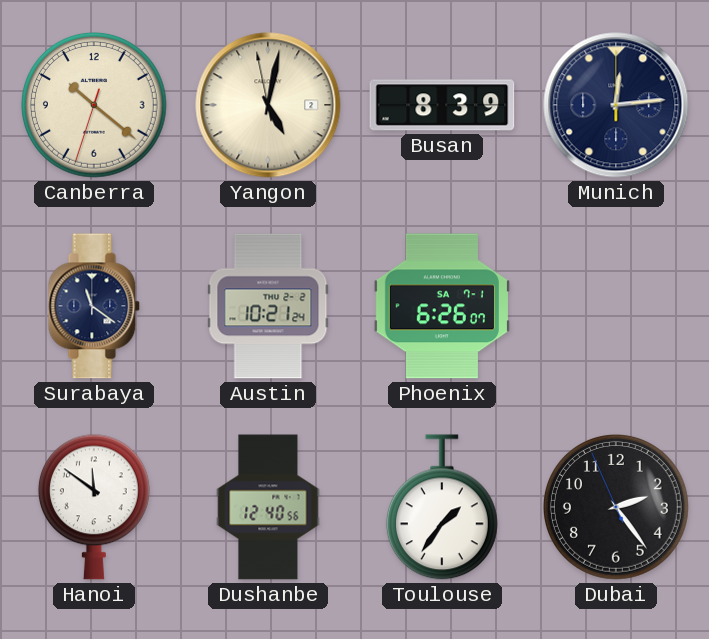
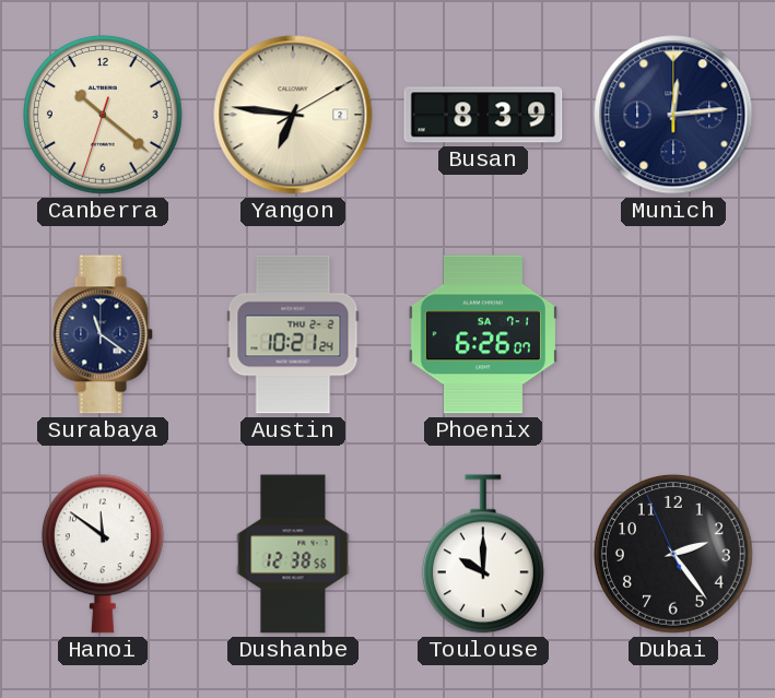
Yangon: 5:01 -> 6:46 (293, 115)
Dushanbe: 12:40 -> 12:38 (293, 554)
Toulouse: 1:36 -> 10:00 (483, 554)
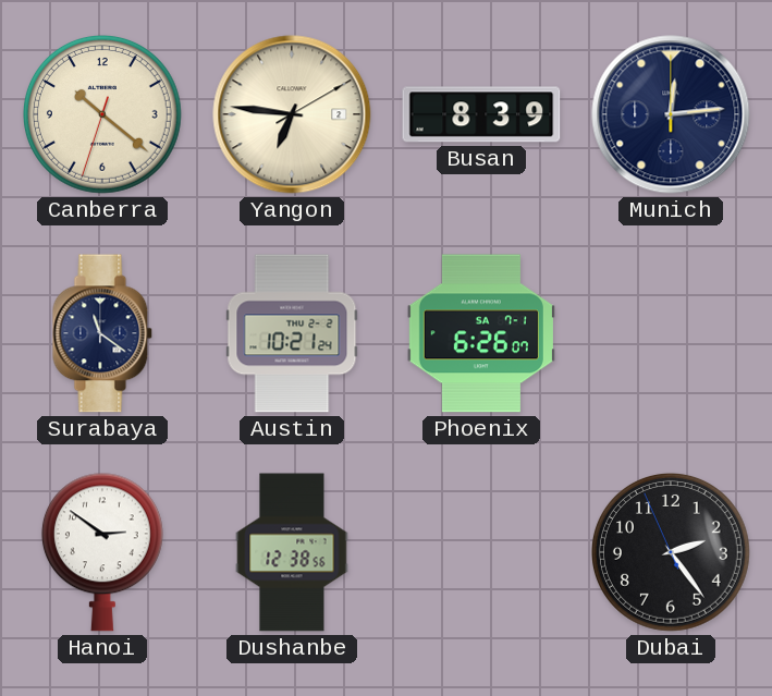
Hanoi: 11:51 -> 2:51 (102, 552)
Toulouse: 10:00 -> none (483, 554)
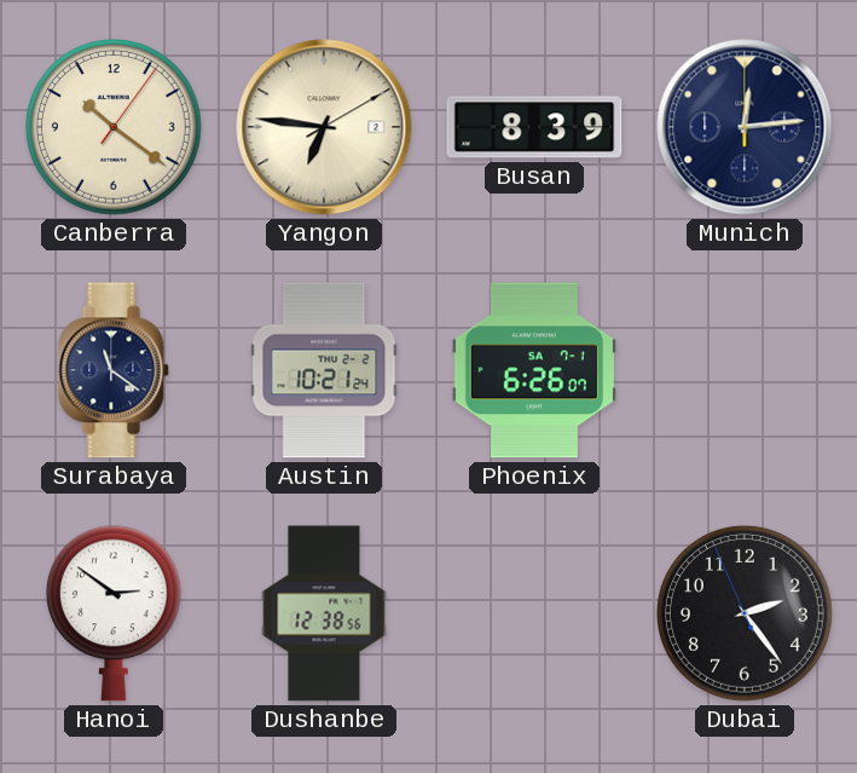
Canberra: 10:21:33 -> 10:21:06 (114, 127)
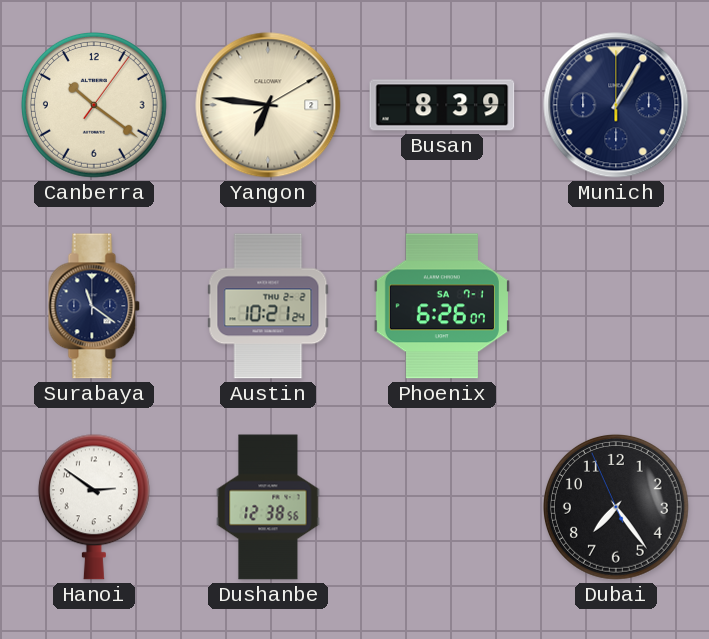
Munich: 12:14 -> 1:05 (616, 105)
Dubai: 2:23 -> 7:23 (616, 507)
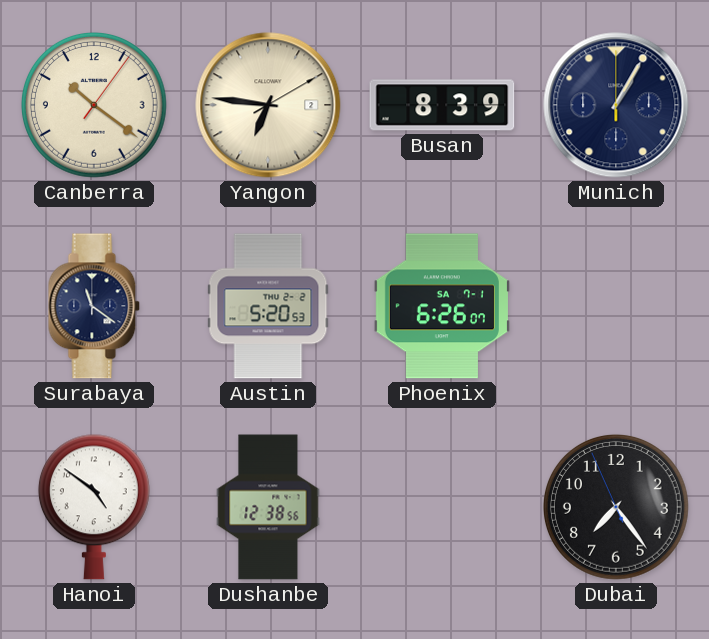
Austin: 10:21 -> 5:20 (268, 306)
Hanoi: 2:51 -> 4:51 (94, 507)
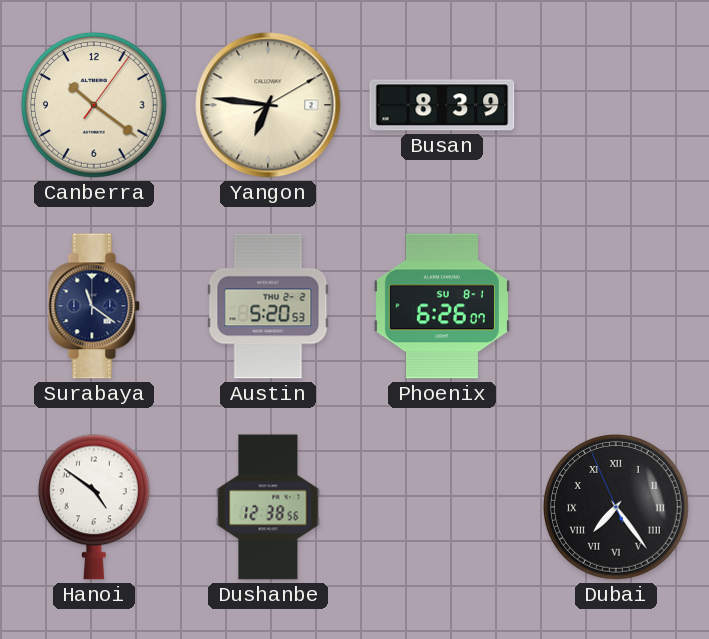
Munich: 1:05 -> none (616, 105)
Phoenix date: SA 7-1 -> SU 8-1 (442, 306)
Dubai numerals: Arabic -> Roman (616, 507)
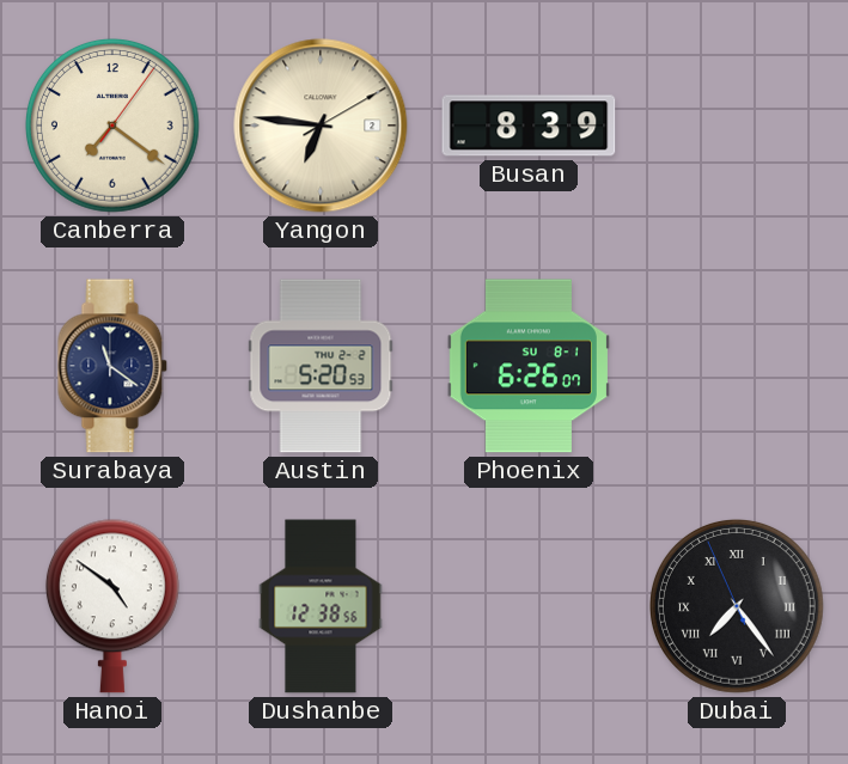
Canberra: 10:21 -> 7:21 (112, 126)
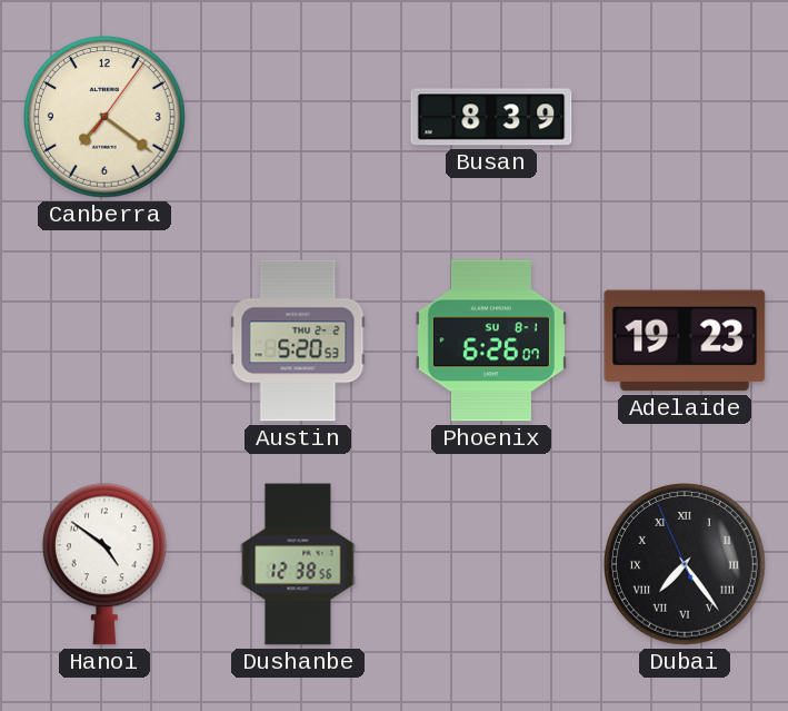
Yangon: 6:46 -> none (321, 126)
Surabaya: 11:21 -> none (112, 366)
Adelaide: none -> 19:23 (685, 340)
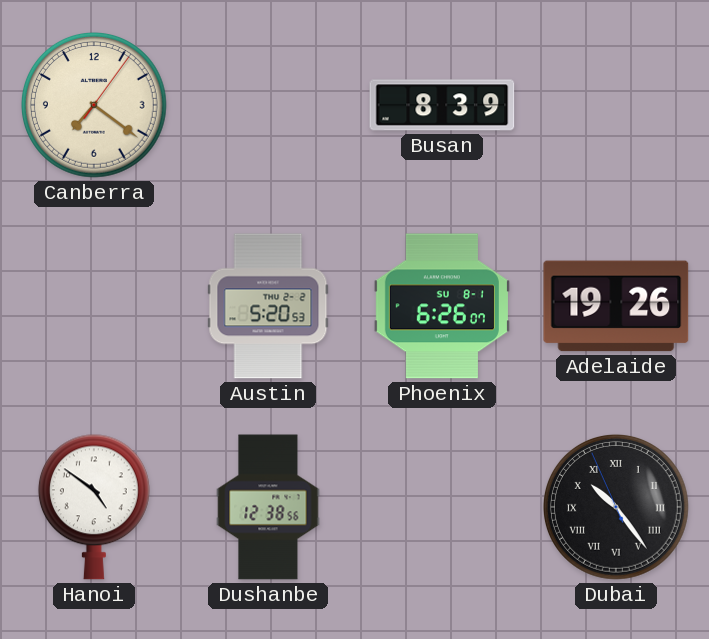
Adelaide: 19:23 -> 19:26 (616, 306)
Dubai: 7:23 -> 10:23 (616, 507)
